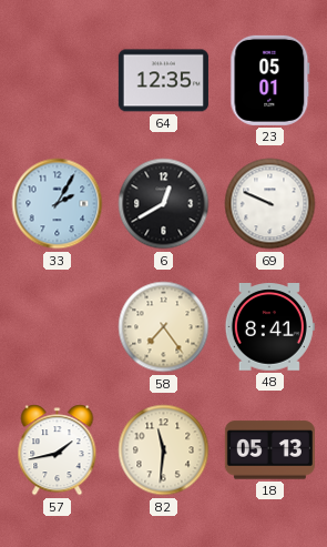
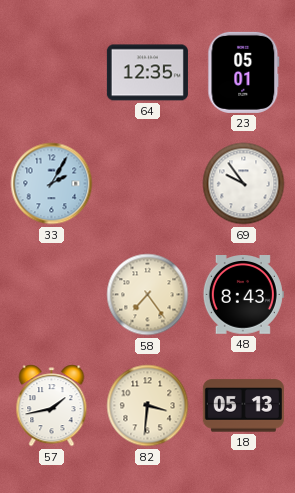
6: 12:40 -> none (164, 204)
69: 9:49 -> 9:54 (244, 184)
48: 8:41 -> 8:43 (243, 295)
82: 11:31 -> 3:31 (148, 406)
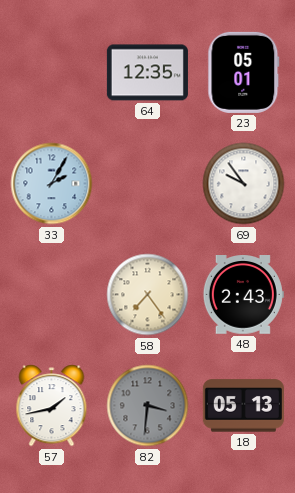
48: 8:43 -> 2:43 (243, 295)
82 dial: cream -> grey (148, 406)
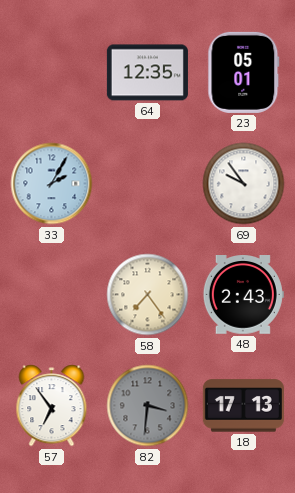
57: 1:43 -> 6:54 (52, 406)
18: 05:13 -> 17:13 (243, 406)
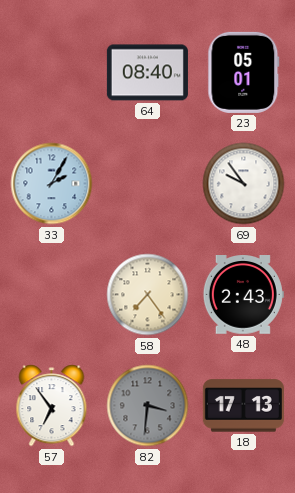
64: 12:35 -> 08:40 (147, 73)
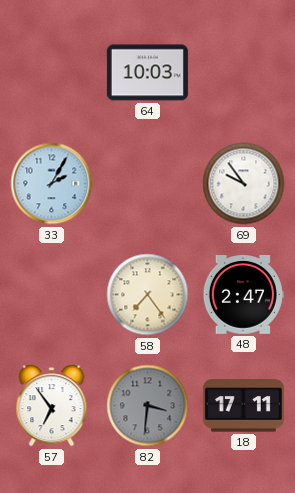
64: 08:40 -> 10:03 (147, 73)
23: 05:01 -> none (244, 72)
48: 2:43 -> 2:47 (243, 295)
18: 17:13 -> 17:11 (243, 406)
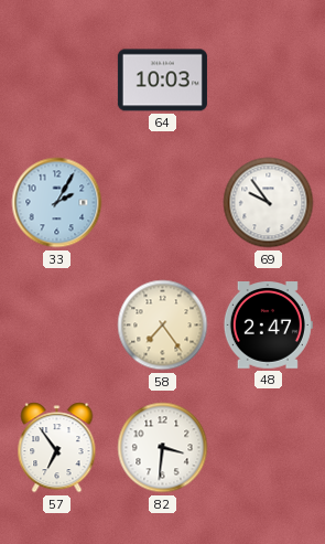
82 dial: grey -> white (163, 448)
18: 17:11 -> none (243, 406)
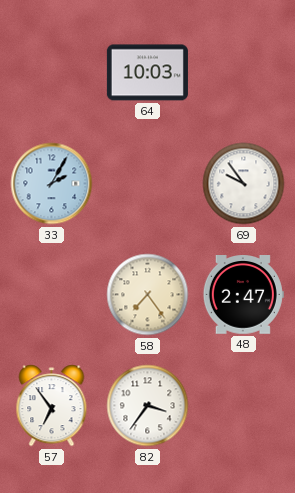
82: 3:31 -> 3:36 (148, 406)
